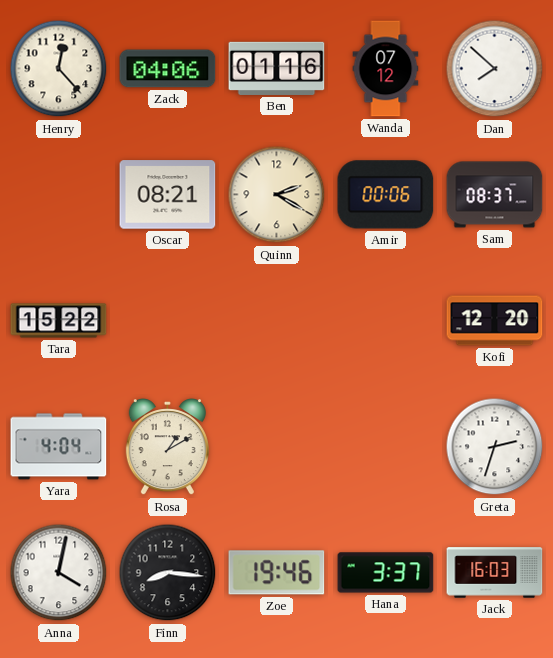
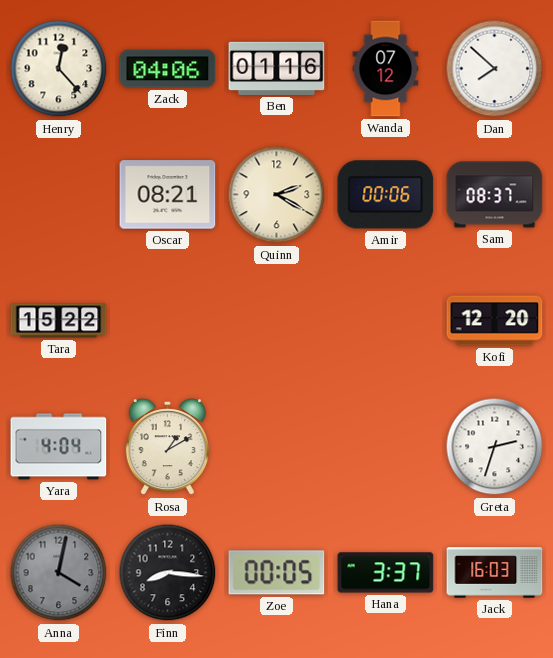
Anna dial: white -> grey (59, 573)
Zoe: 19:46 -> 00:05 (277, 573)
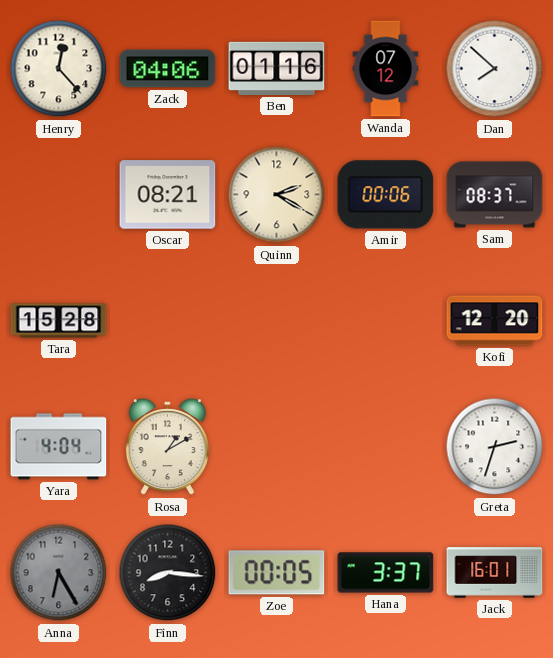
Tara: 15:22 -> 15:28 (59, 321)
Anna: 4:02 -> 6:25 (59, 573)
Jack: 16:03 -> 16:01 (495, 573)
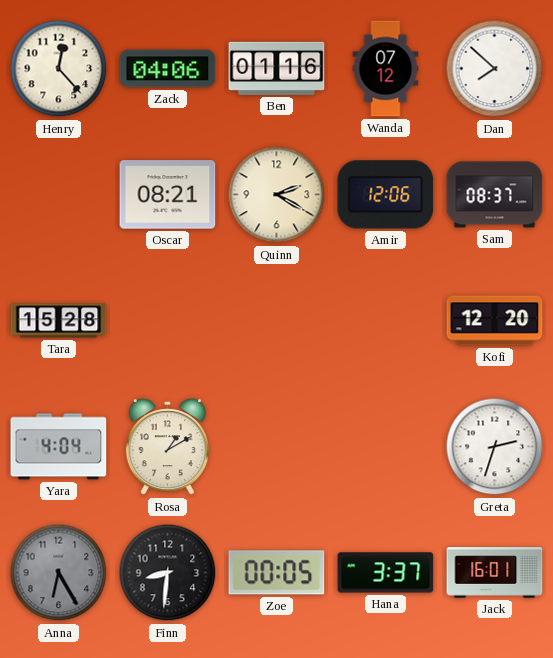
Amir: 00:06 -> 12:06 (386, 195)
Finn: 8:16 -> 8:31 (168, 573)
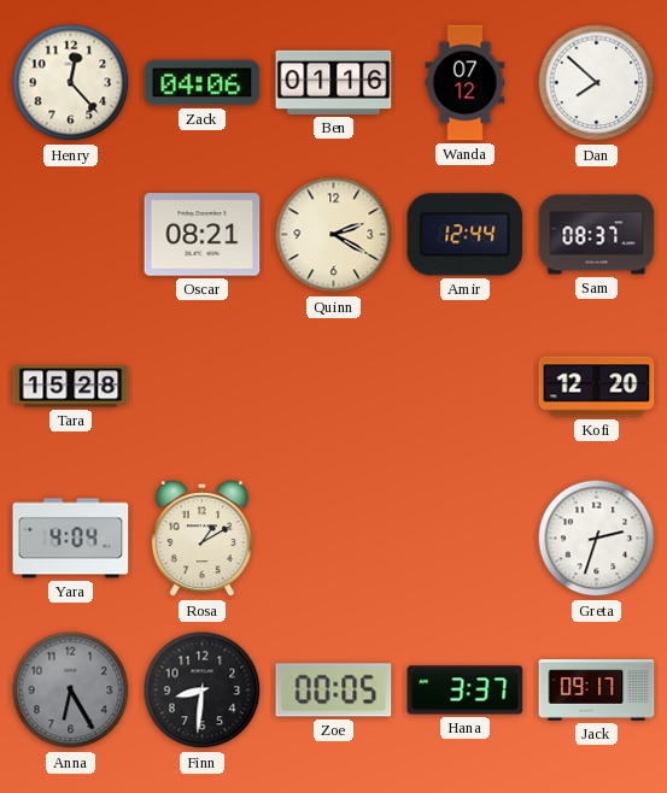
Amir: 12:06 -> 12:44 (466, 235)
Jack: 16:01 -> 09:17 (597, 691)
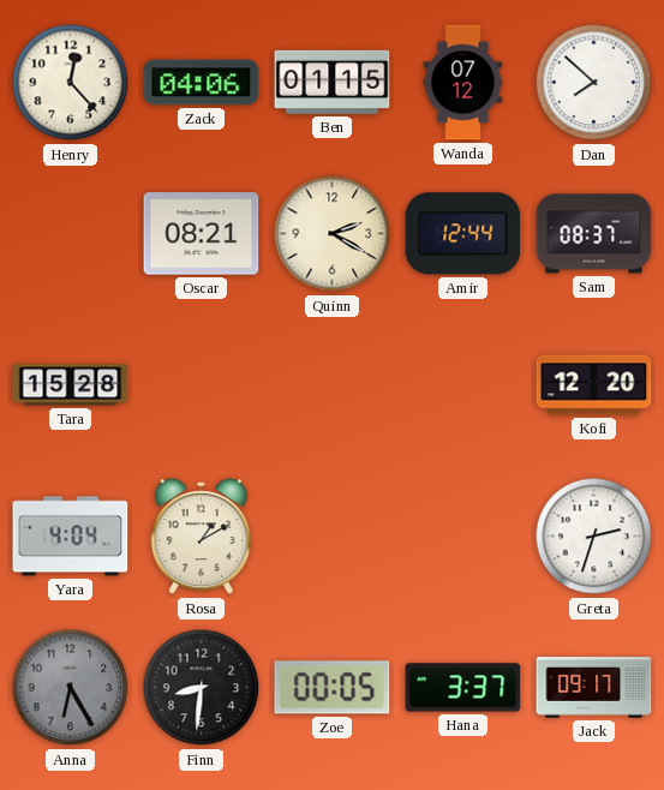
Ben: 01:16 -> 01:15 (333, 82)
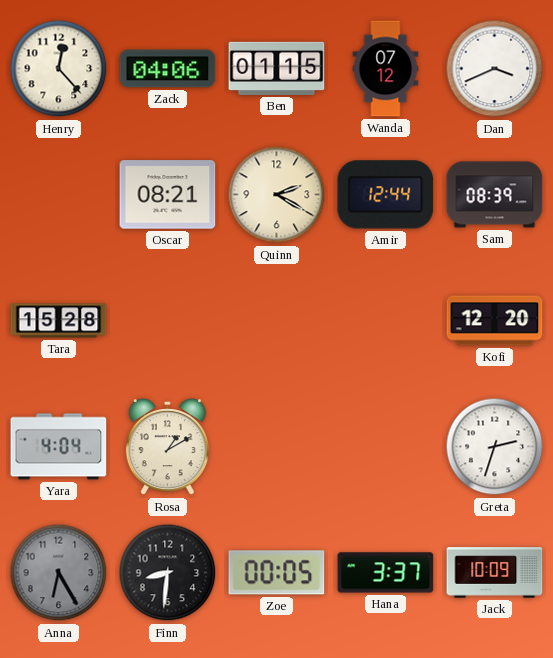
Dan: 7:52 -> 3:41 (495, 69)
Sam: 08:37 -> 08:39 (495, 195)
Jack: 09:17 -> 10:09 (495, 573)
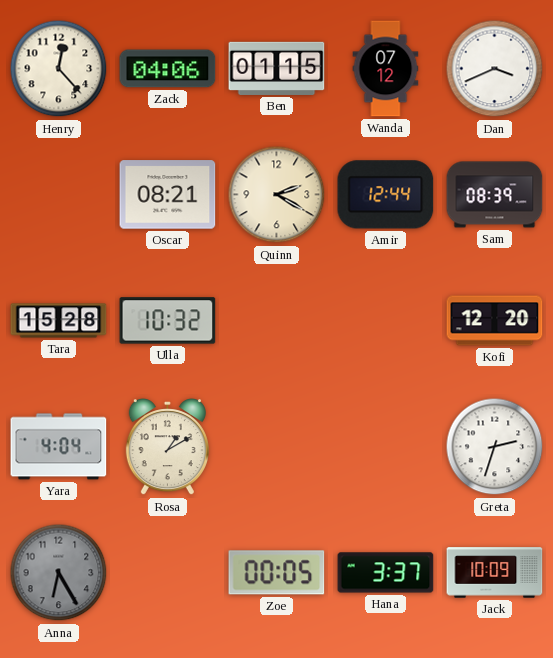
Ulla: none -> 10:32 (168, 321)
Finn: 8:31 -> none (168, 573)
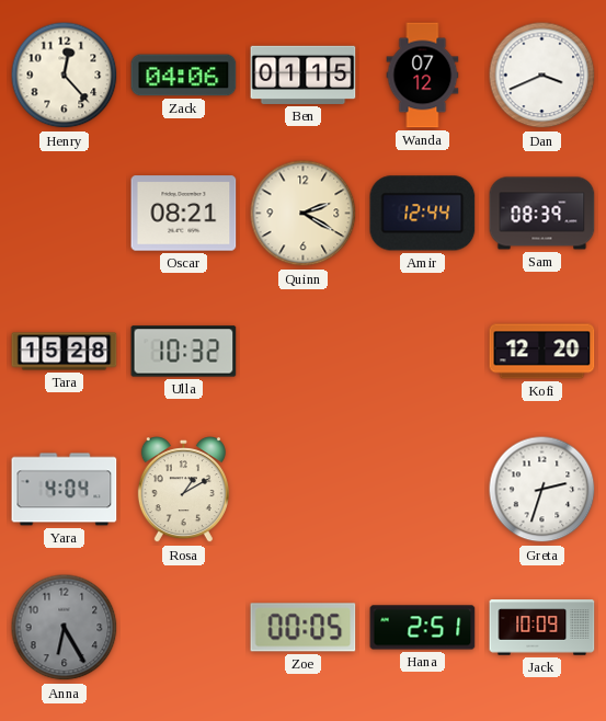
Hana: 3:37 -> 2:51 (423, 628)
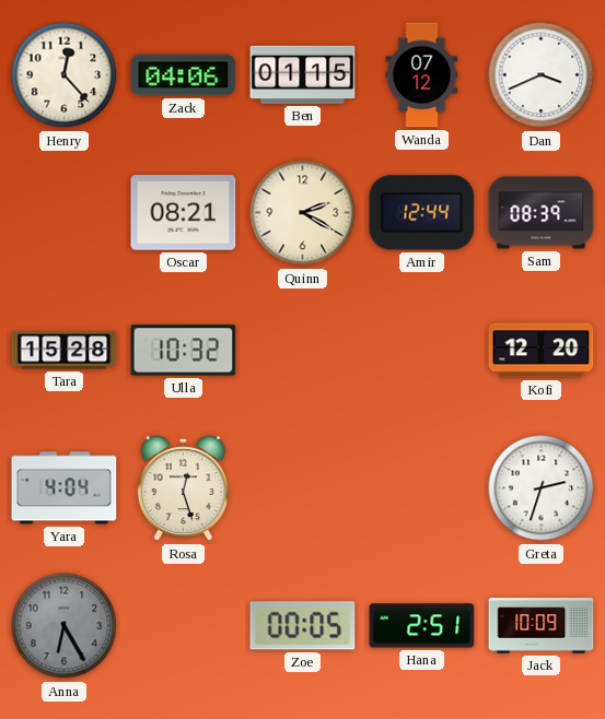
Rosa: 1:10 -> 12:27 (183, 490)
